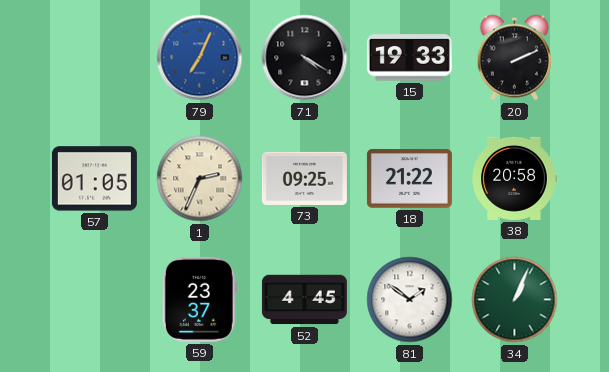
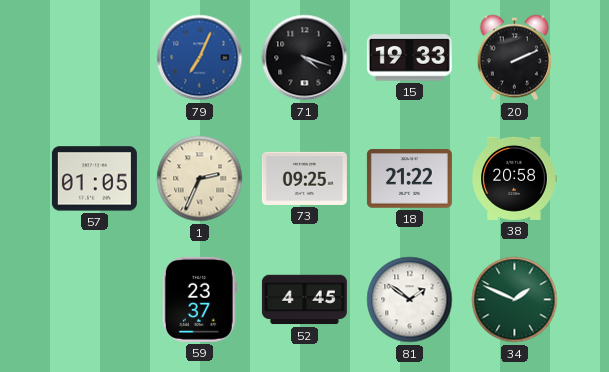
71: 4:20 -> 4:18 (305, 58)
34: 1:04 -> 1:49 (515, 300)
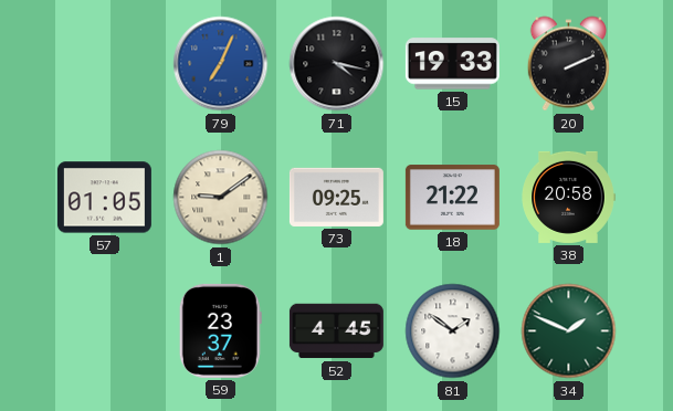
71: 4:18 -> 4:17 (337, 64)
1: 2:34 -> 9:09 (221, 198)
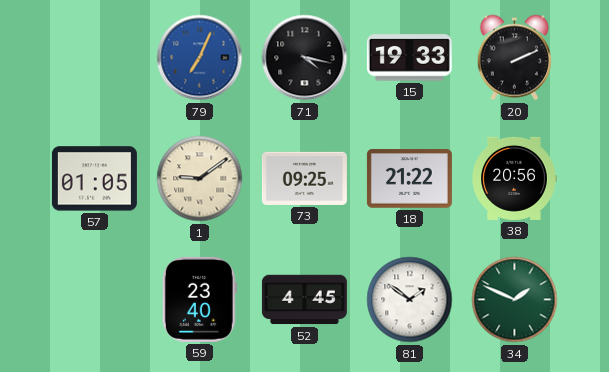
38: 20:58 -> 20:56 (514, 178)
59: 23:37 -> 23:40 (199, 299)
